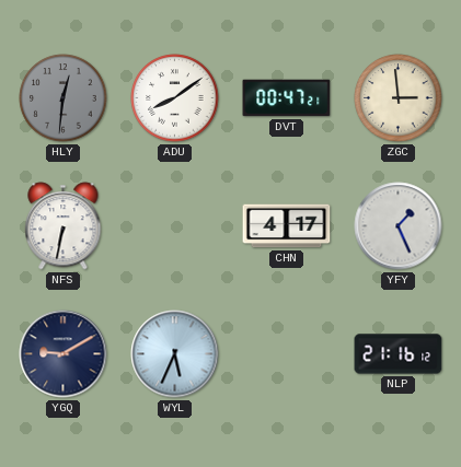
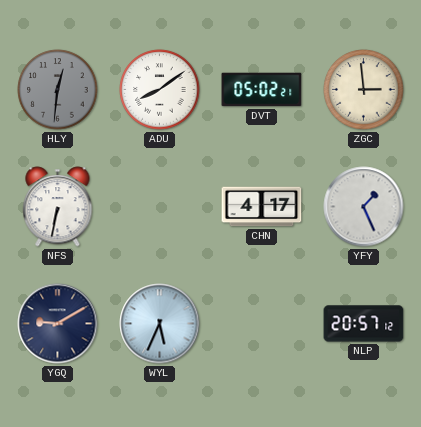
DVT: 00:47 -> 05:02 (262, 90)
NLP: 21:16 -> 20:57 (364, 324)
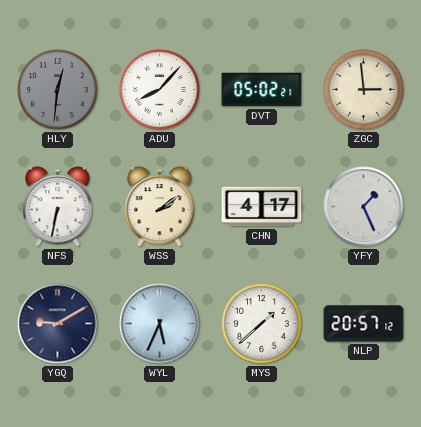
ADU: 8:09 -> 8:07 (160, 90)
WSS: none -> 2:09 (160, 207)
MYS: none -> 1:38 (262, 324)
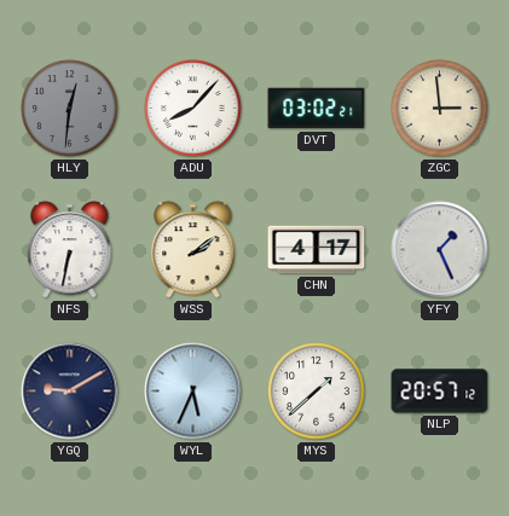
DVT: 05:02 -> 03:02 (317, 109)
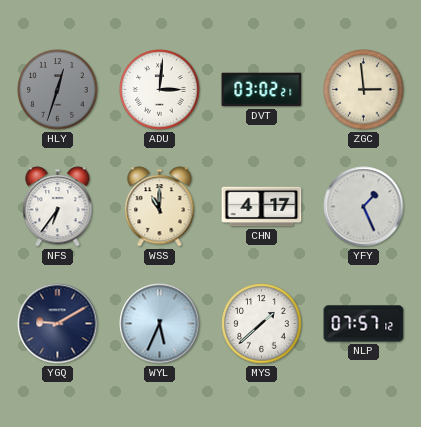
HLY: 12:31 -> 12:33 (58, 90)
ADU: 8:07 -> 3:01 (160, 90)
NFS: 6:32 -> 6:36 (58, 207)
WSS: 2:09 -> 11:00 (160, 207)
NLP: 20:57 -> 07:57 (364, 324)
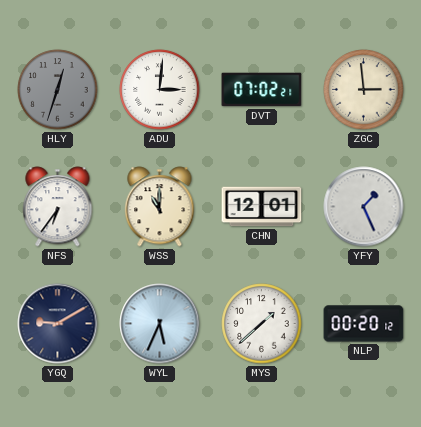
DVT: 03:02 -> 07:02 (262, 90)
CHN: 4:17 -> 12:01 (262, 207)
NLP: 07:57 -> 00:20 (364, 324)
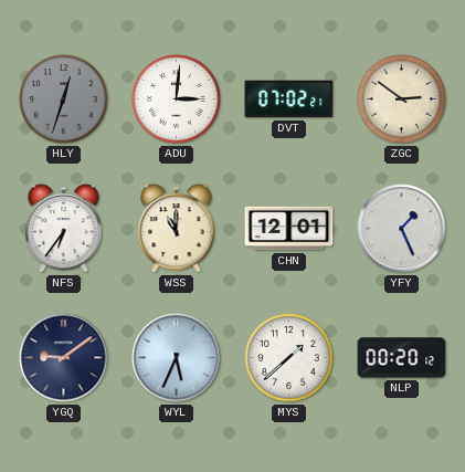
ZGC: 2:59 -> 2:51 (402, 99)
YGQ: 9:10 -> 9:09 (64, 358)
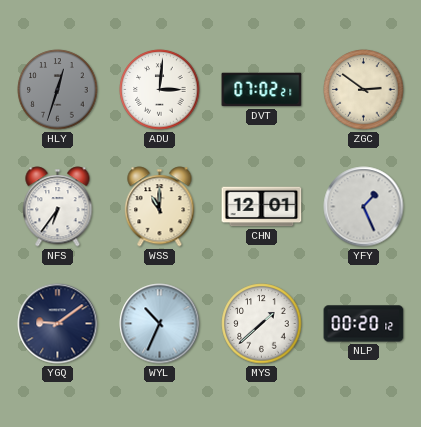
WYL: 5:34 -> 10:34 (160, 324)
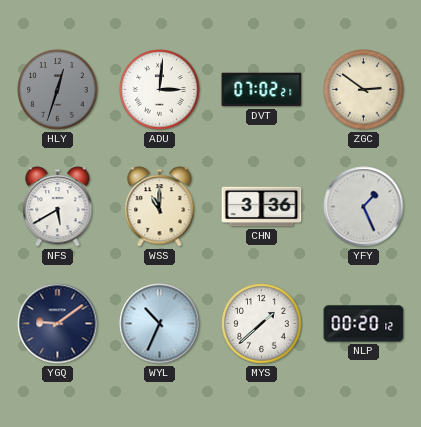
NFS: 6:36 -> 5:40 (58, 207)
CHN: 12:01 -> 3:36 (262, 207)
